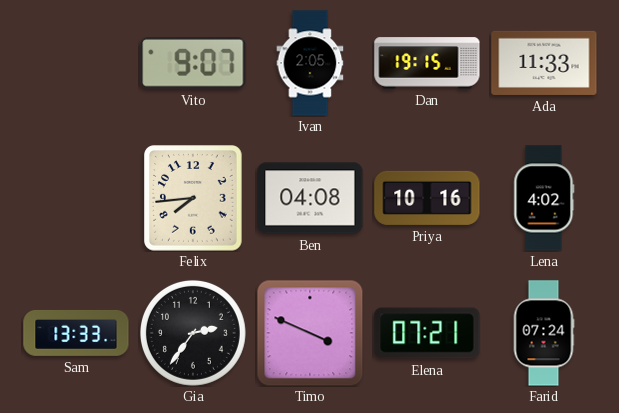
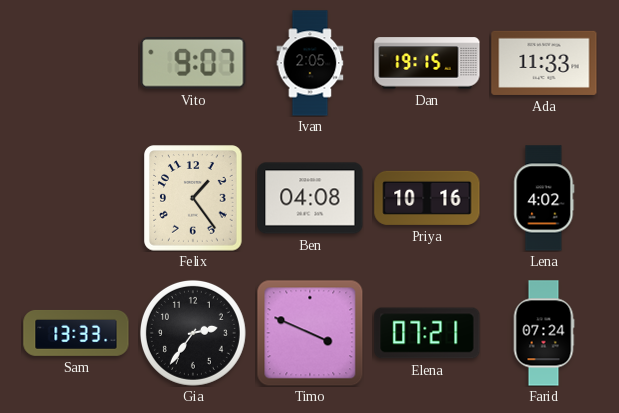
Felix: 7:44 -> 1:24 (193, 198)
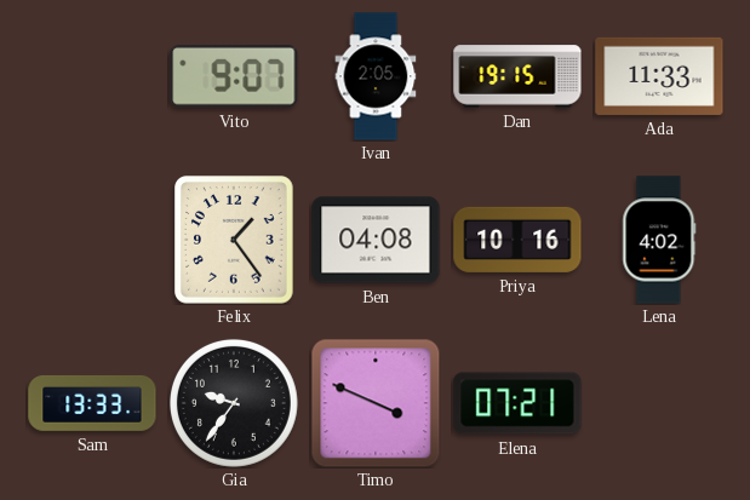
Gia: 2:36 -> 9:36 (234, 403)
Farid: 07:24 -> none (544, 333)
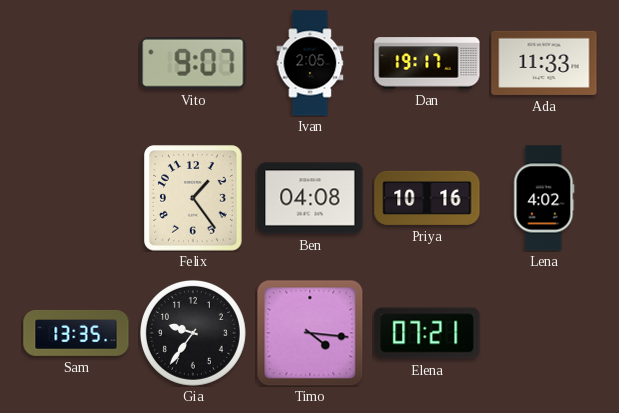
Dan: 19:15 -> 19:17 (427, 63)
Sam: 13:33 -> 13:35 (76, 333)
Timo: 3:49 -> 4:16 (310, 333)
